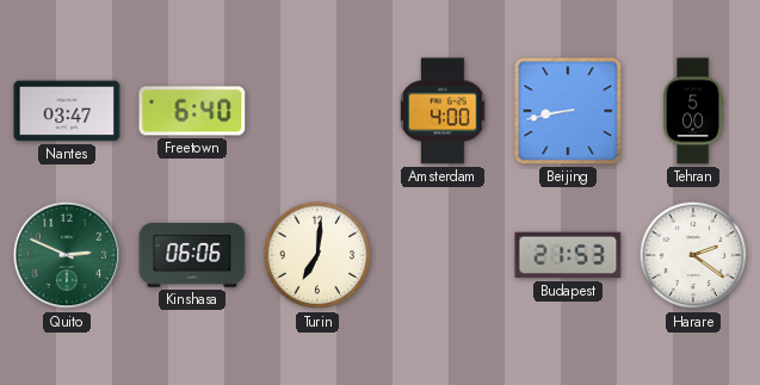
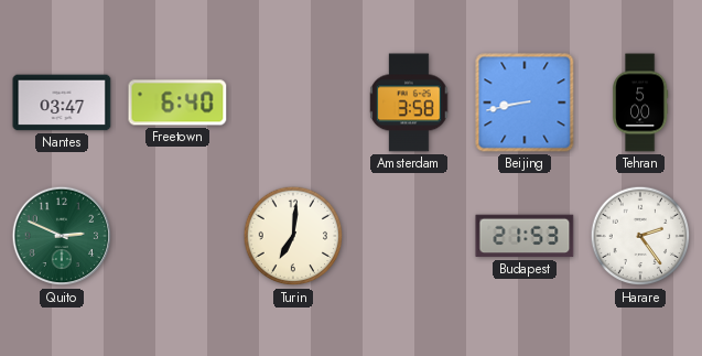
Amsterdam: 4:00 -> 3:58 (409, 103)
Kinshasa: 06:06 -> none (192, 255)
Harare: 2:21 -> 2:24 (640, 236)
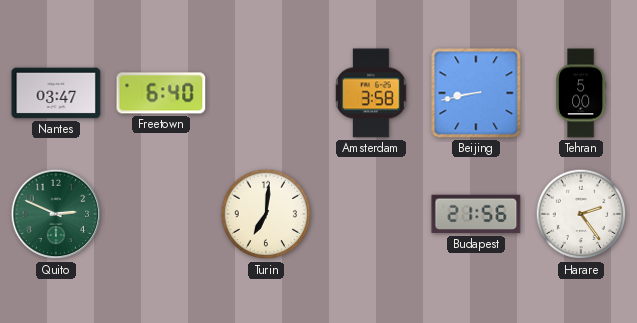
Budapest: 21:53 -> 21:56 (476, 214)
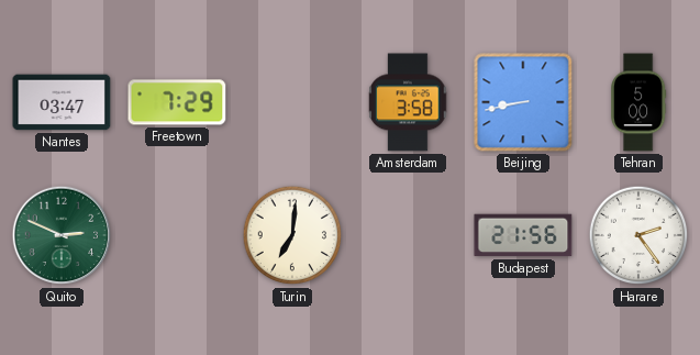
Freetown: 6:40 -> 7:29 (177, 102)
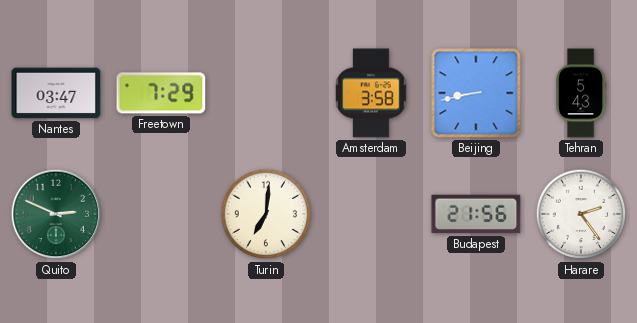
Tehran: 5:00 -> 5:43 (581, 93)
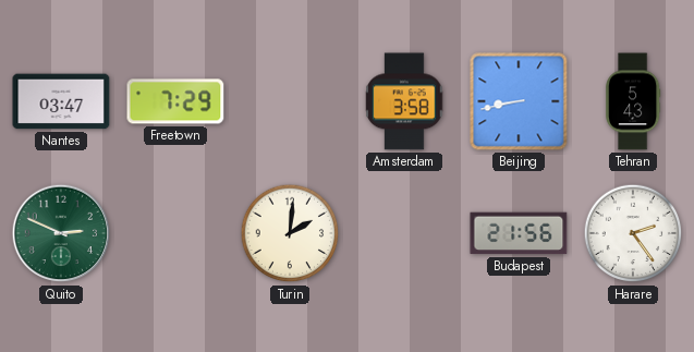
Turin: 7:01 -> 2:01 (290, 233)
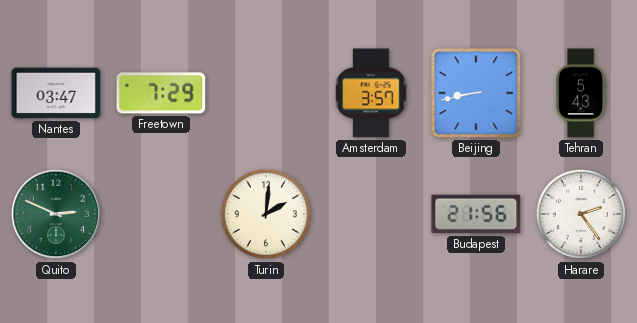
Amsterdam: 3:58 -> 3:57 (371, 93)
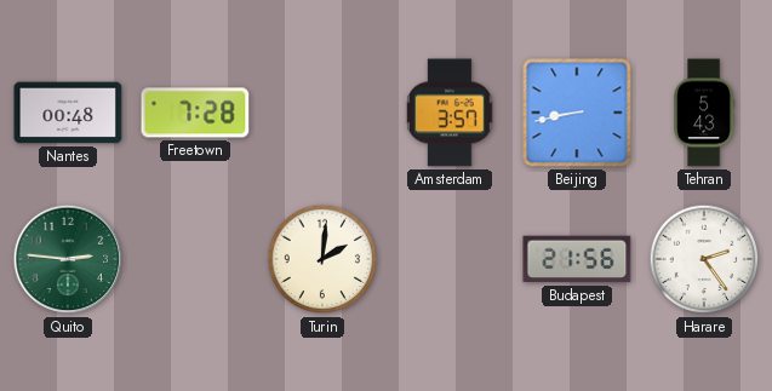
Nantes: 03:47 -> 00:48 (68, 113)
Freetown: 7:29 -> 7:28 (195, 113)
Quito: 2:49 -> 2:46 (68, 259)
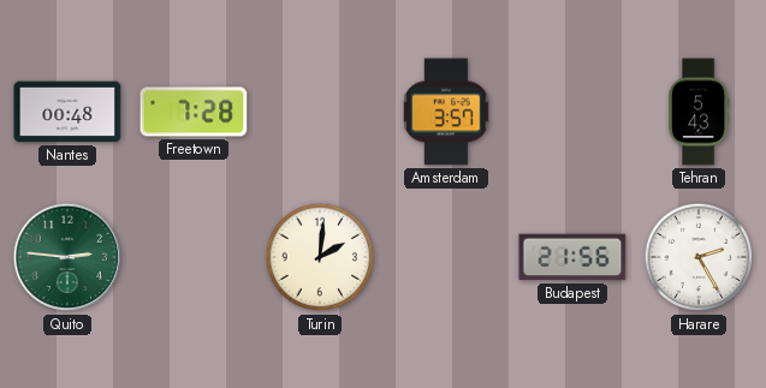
Beijing: 8:43 -> none (577, 113)
Harare: 2:24 -> 2:25 (699, 257)
